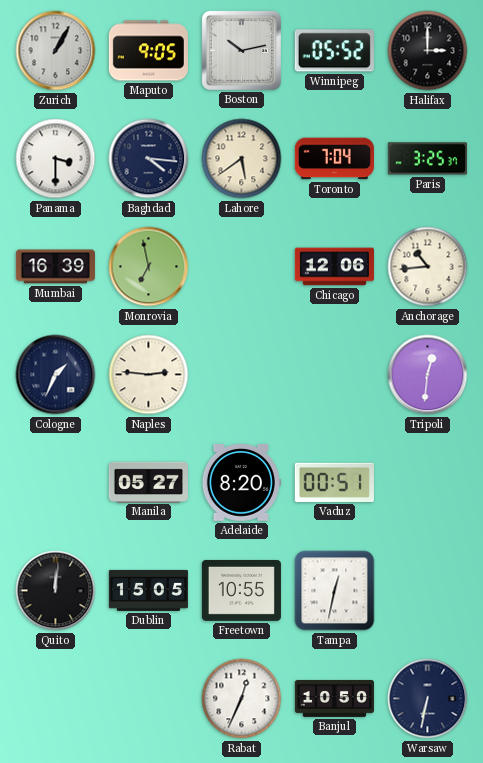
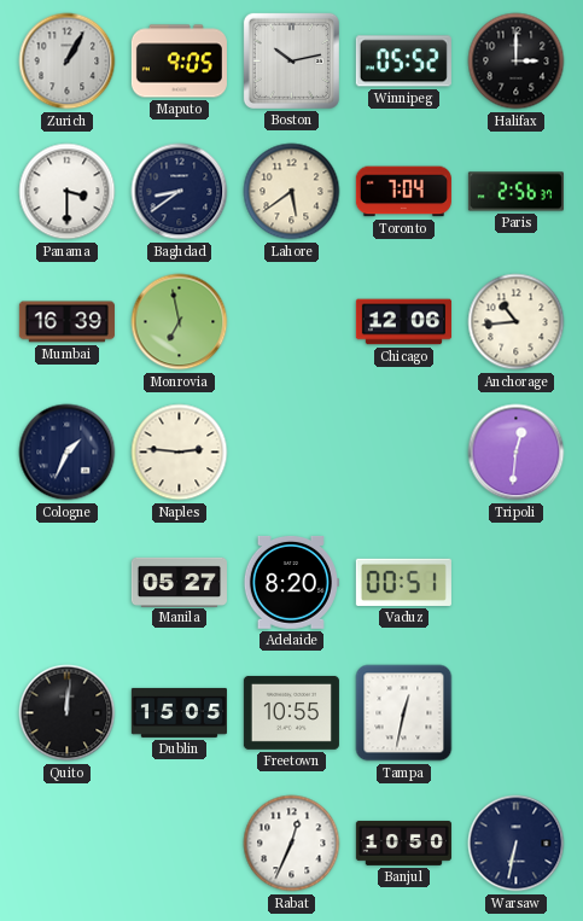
Baghdad: 4:16 -> 8:39 (180, 192)
Paris: 3:25 -> 2:56 (515, 192)
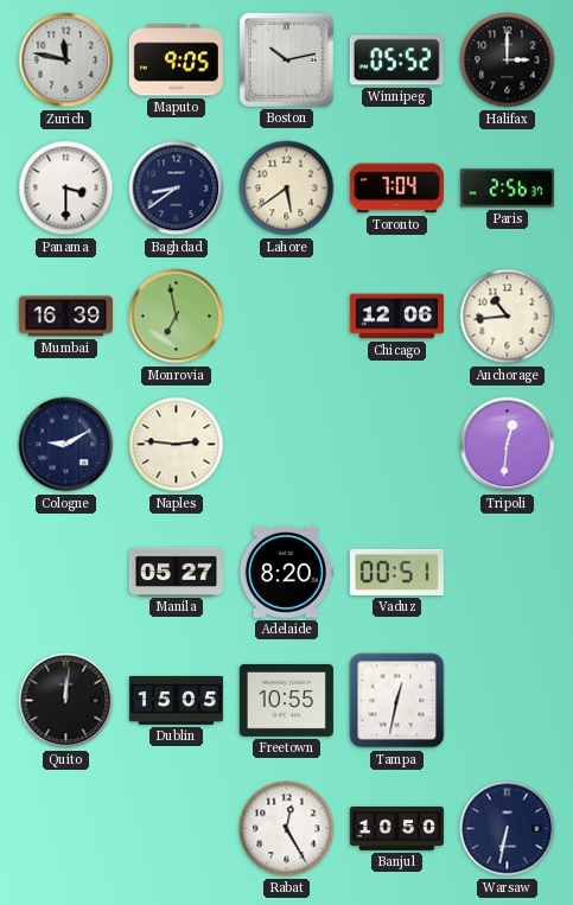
Zurich: 1:05 -> 11:47 (66, 60)
Cologne: 1:34 -> 9:10 (66, 445)
Rabat: 12:34 -> 12:25 (287, 829)
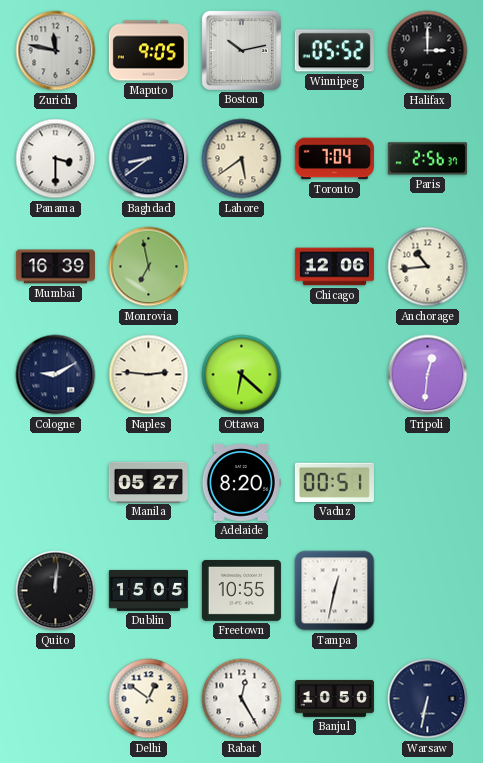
Ottawa: none -> 6:22 (242, 375)
Delhi: none -> 12:51 (149, 699)
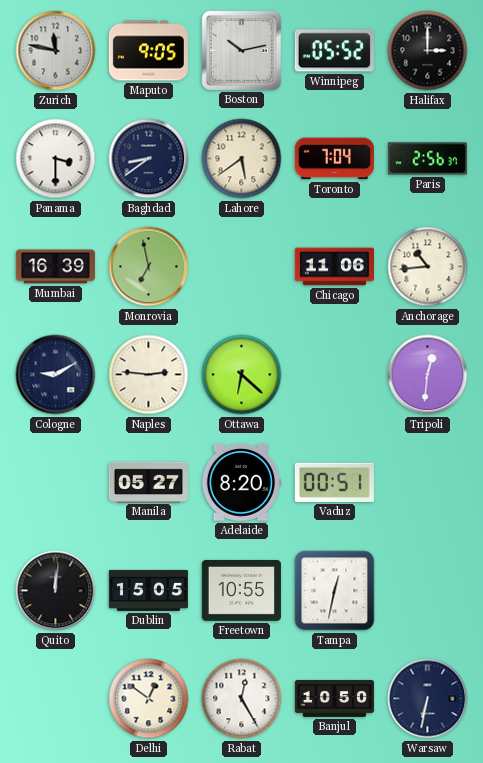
Chicago: 12:06 -> 11:06 (334, 267)
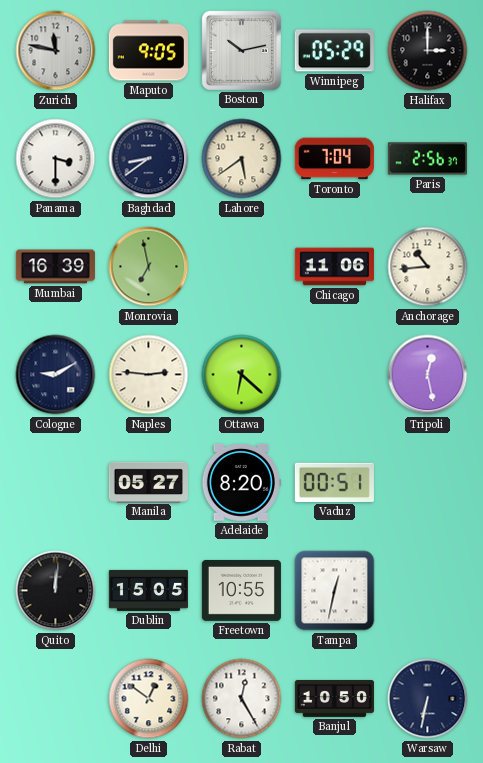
Winnipeg: 05:52 -> 05:29 (334, 51)
Tripoli: 12:31 -> 12:28 (428, 375)
